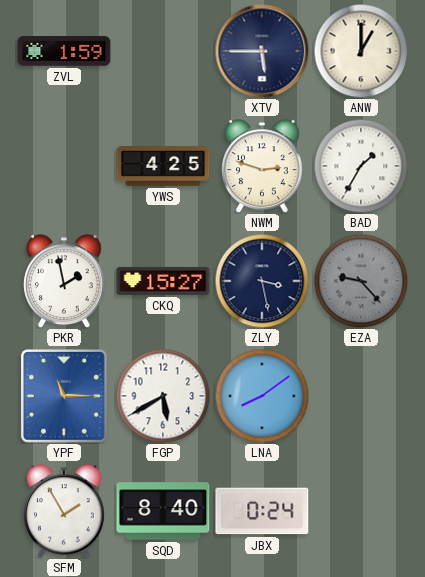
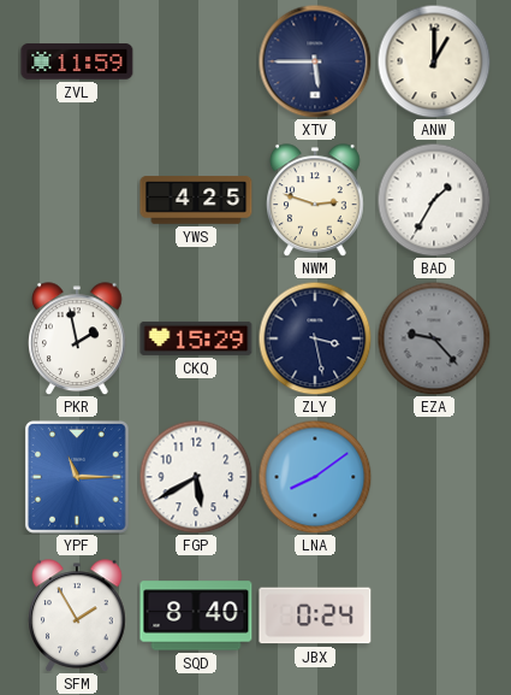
ZVL: 1:59 -> 11:59 (77, 61)
CKQ: 15:27 -> 15:29 (196, 338)
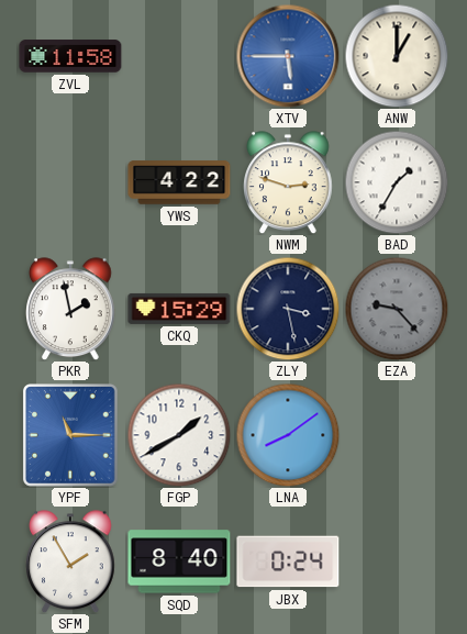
ZVL: 11:59 -> 11:58 (70, 56)
XTV dial: navy -> blue (288, 56)
YWS: 4:25 -> 4:22 (179, 182)
FGP: 5:40 -> 1:40 (179, 435)
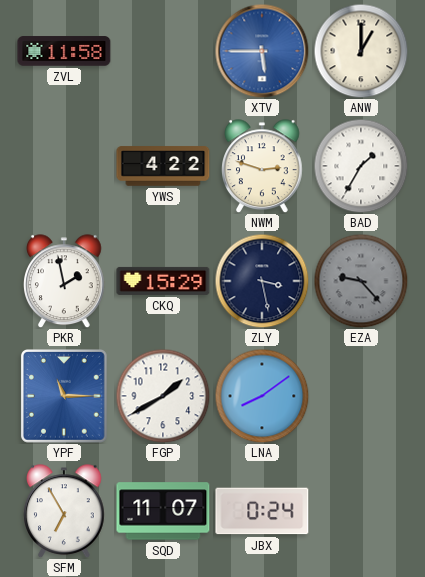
SFM: 1:55 -> 6:55 (65, 511)
SQD: 8:40 -> 11:07 (163, 511)
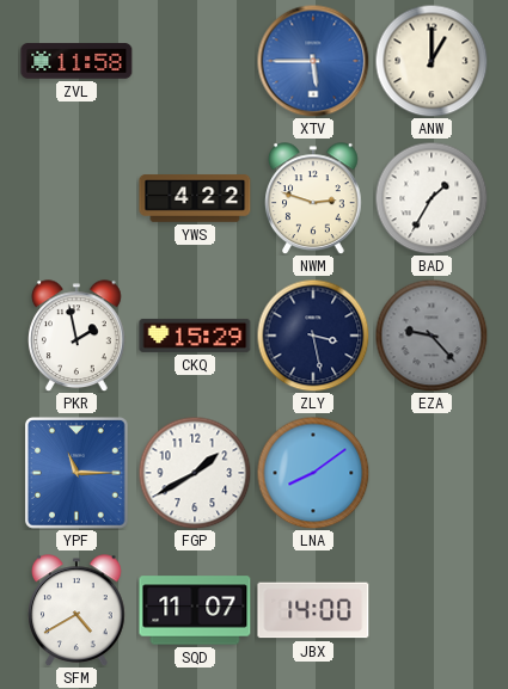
SFM: 6:55 -> 4:40 (78, 610)
JBX: 0:24 -> 14:00 (313, 610)
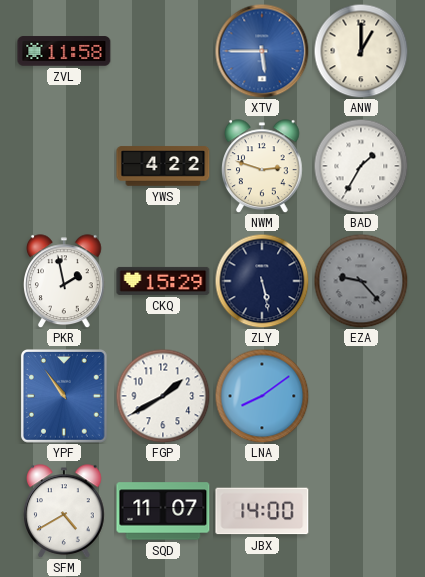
ZLY: 3:28 -> 5:28 (262, 281)
YPF: 11:15 -> 10:54 (64, 397)
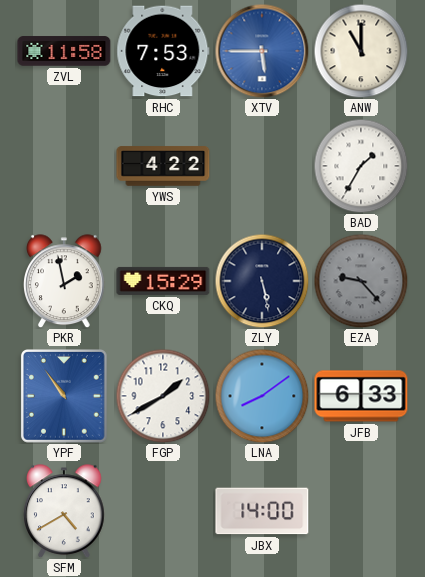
RHC: none -> 7:53 (163, 51)
ANW: 1:00 -> 11:00 (361, 51)
NWM: 2:48 -> none (263, 166)
JFB: none -> 6:33 (361, 396)
SQD: 11:07 -> none (163, 511)
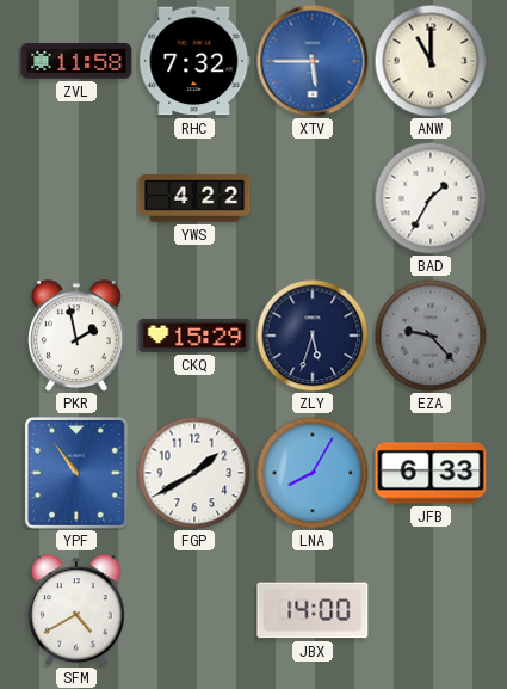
RHC: 7:53 -> 7:32 (194, 61)
ZLY: 5:28 -> 5:33 (313, 336)
LNA: 8:09 -> 8:05 (313, 473)
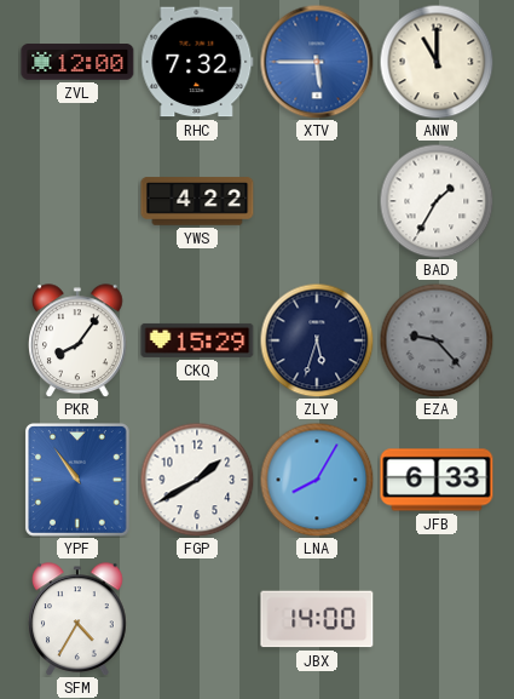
ZVL: 11:58 -> 12:00 (77, 62)
PKR: 1:58 -> 8:06 (79, 340)
SFM: 4:40 -> 4:35 (79, 619)
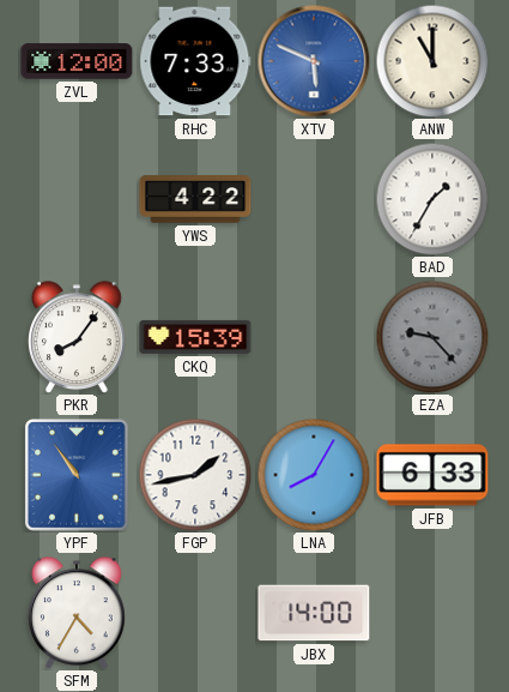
RHC: 7:32 -> 7:33 (195, 61)
XTV: 5:45 -> 5:49 (314, 61)
CKQ: 15:29 -> 15:39 (195, 337)
ZLY: 5:33 -> none (317, 340)
FGP: 1:40 -> 1:43 (195, 475)
